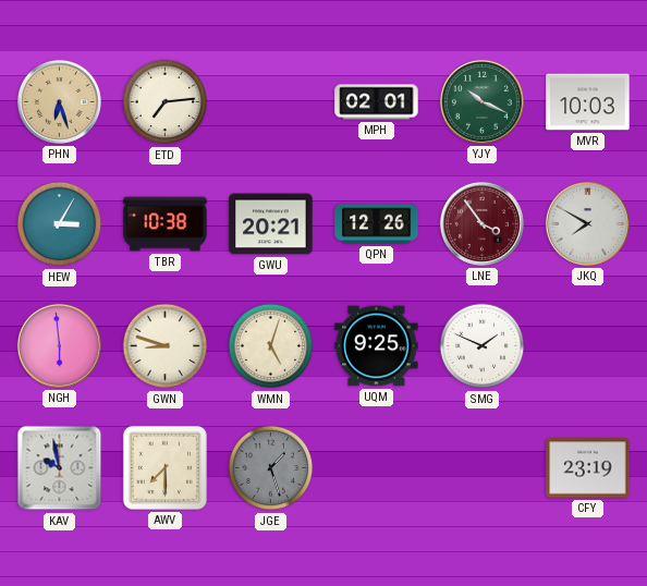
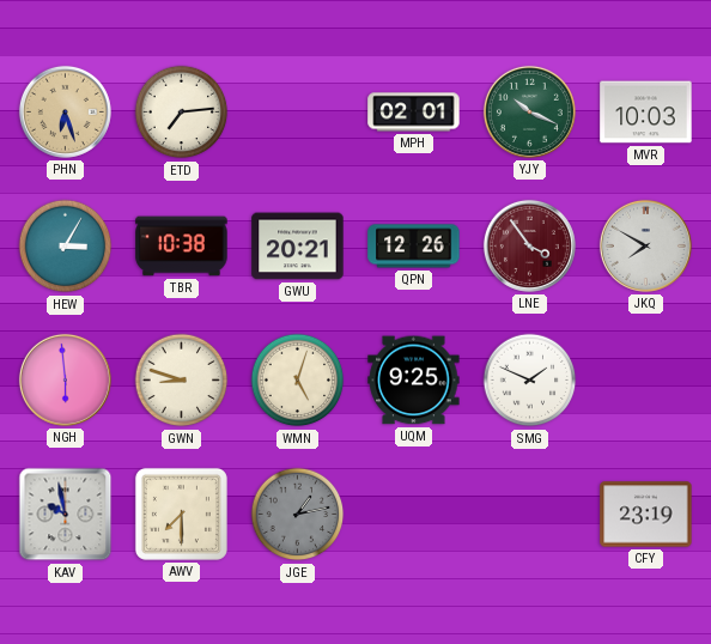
JGE: 1:27 -> 1:13 (298, 515)
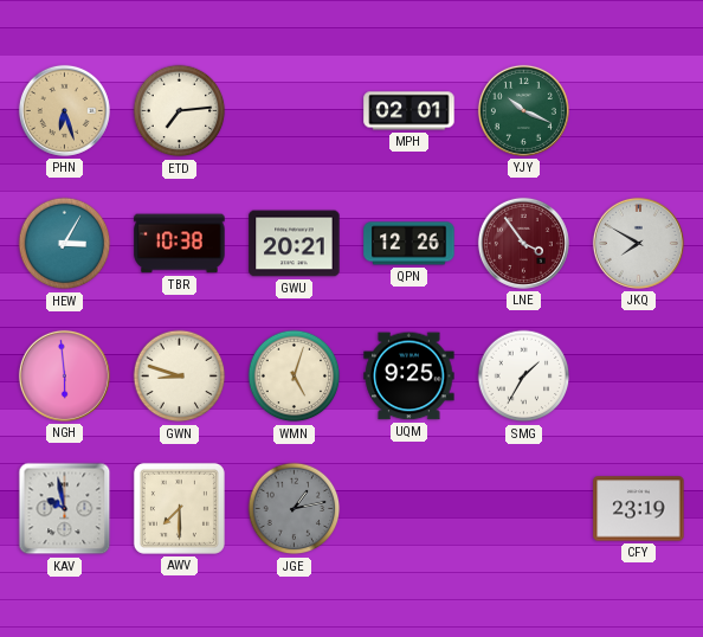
MVR: 10:03 -> none (646, 113)
SMG: 1:49 -> 1:35 (524, 377)
